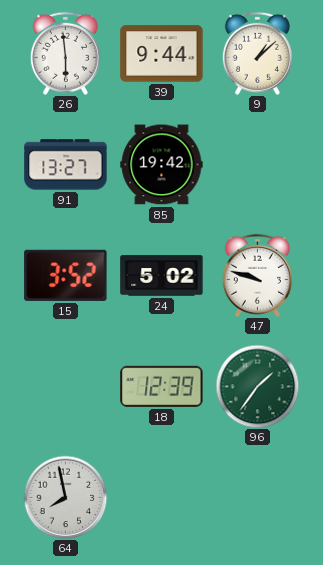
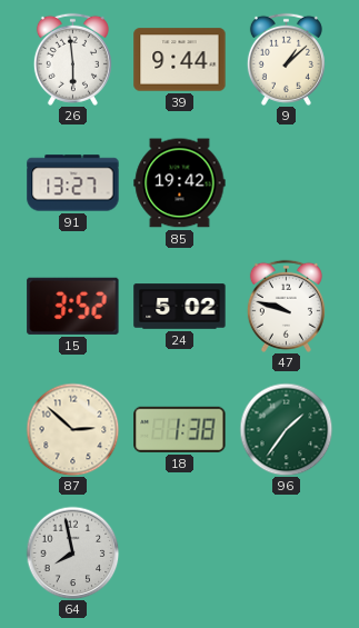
87: none -> 2:52 (72, 429)
18: 12:39 -> 1:38 (180, 429)
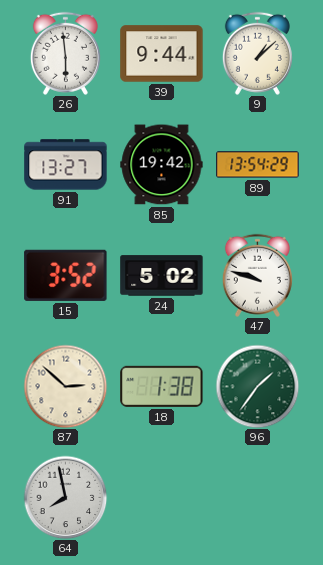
89: none -> 13:54 (258, 165)
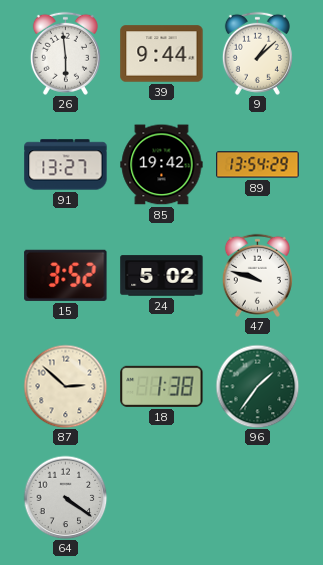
64: 7:58 -> 4:21 (65, 497)
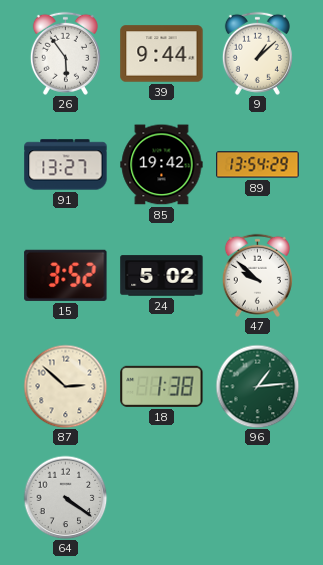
26: 5:59 -> 5:54 (65, 53)
47: 9:48 -> 9:52 (257, 275)
96: 1:36 -> 1:14 (257, 386)
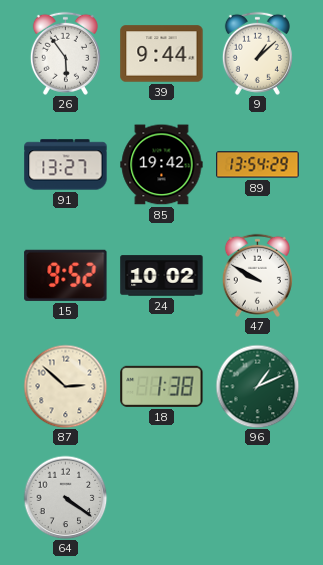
15: 3:52 -> 9:52 (66, 275)
24: 5:02 -> 10:02 (162, 276)
47: 9:52 -> 9:50 (257, 275)
96: 1:14 -> 1:11 (257, 386)
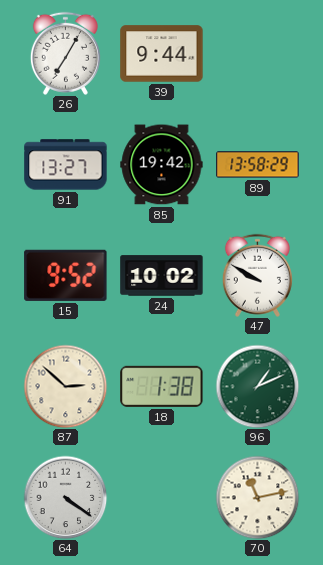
26: 5:54 -> 7:05 (65, 53)
9: 1:08 -> none (257, 53)
89: 13:54 -> 13:58 (258, 165)
70: none -> 11:13 (257, 497)
